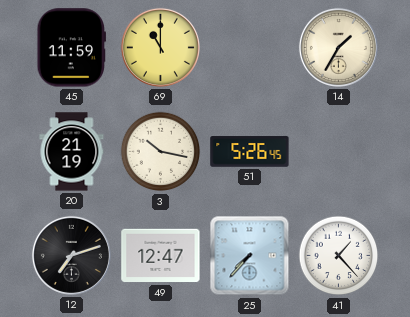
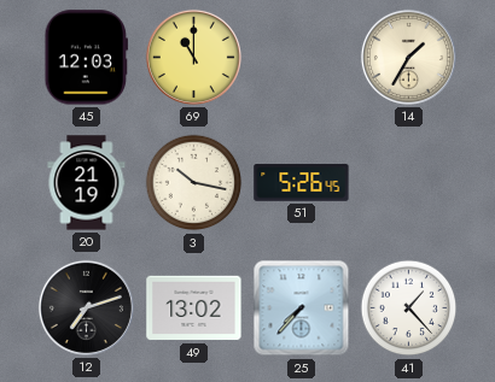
45: 11:59 -> 12:03 (87, 58)
49: 12:47 -> 13:02 (194, 308)
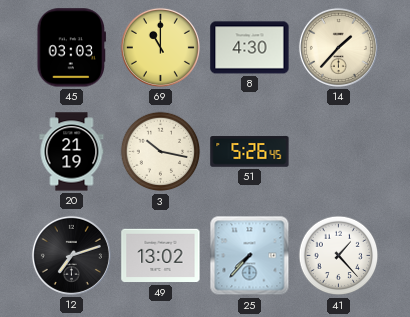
45: 12:03 -> 03:03 (72, 48)
8: none -> 4:30 (250, 48)
14: 1:35 -> 1:37 (338, 47)
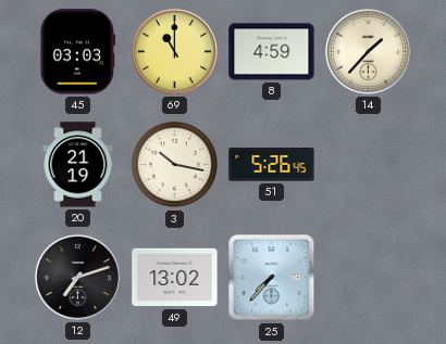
8: 4:30 -> 4:59 (272, 52)
41: 1:23 -> none (339, 256)
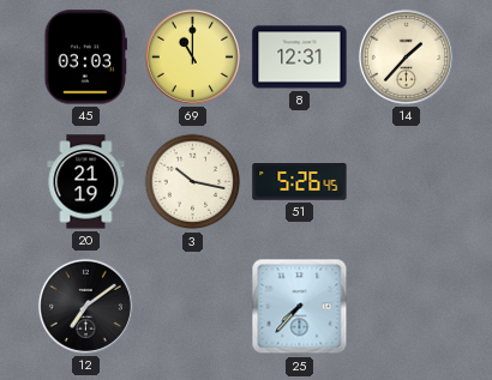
8: 4:59 -> 12:31 (300, 58)
12: 7:12 -> 7:09 (85, 306)
49: 13:02 -> none (175, 278)
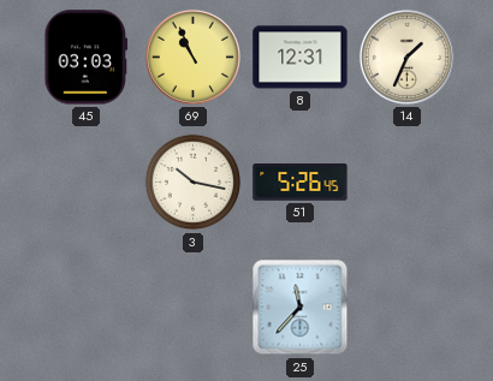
69: 11:00 -> 10:56 (192, 56)
14: 1:37 -> 1:34 (406, 56)
20: 21:19 -> none (86, 182)
12: 7:09 -> none (85, 306)
25: 7:37 -> 11:37 (301, 308)
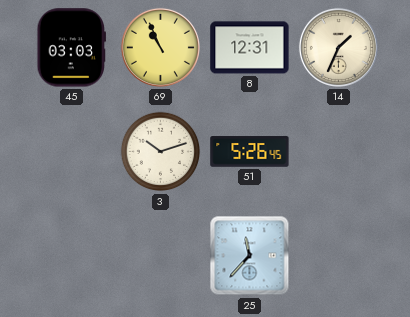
3: 10:17 -> 10:12 (161, 152)
